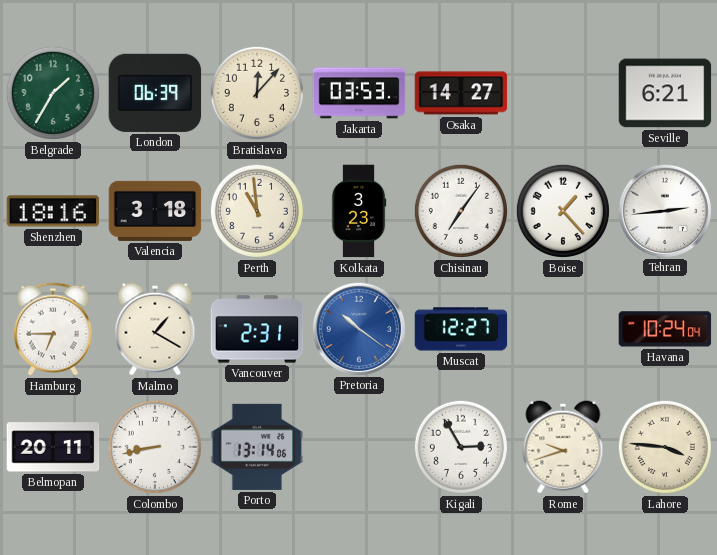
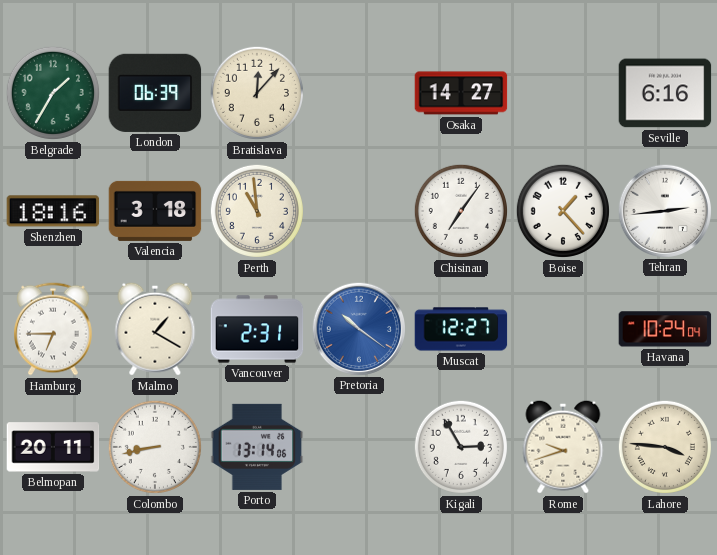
Jakarta: 03:53 -> none (359, 93)
Seville: 6:21 -> 6:16 (665, 93)
Kolkata: 3:23 -> none (359, 211)
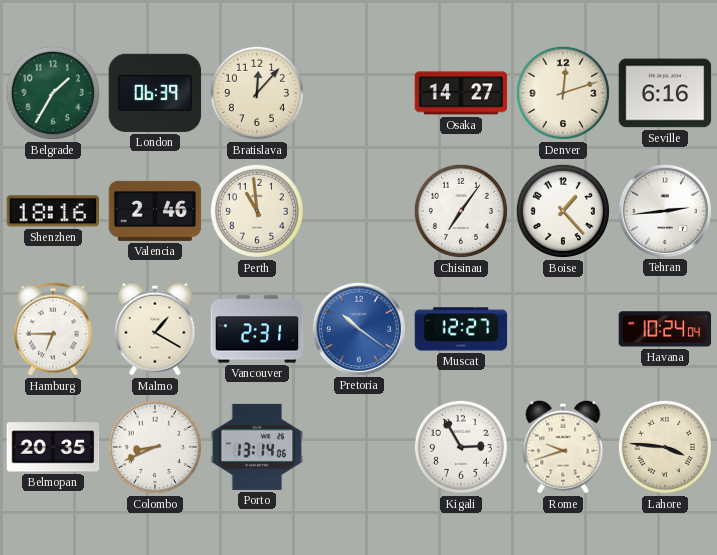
Denver: none -> 12:12 (563, 93)
Valencia: 3:18 -> 2:46 (155, 211)
Belmopan: 20:11 -> 20:35 (53, 447)
Colombo: 8:43 -> 8:41 (155, 447)
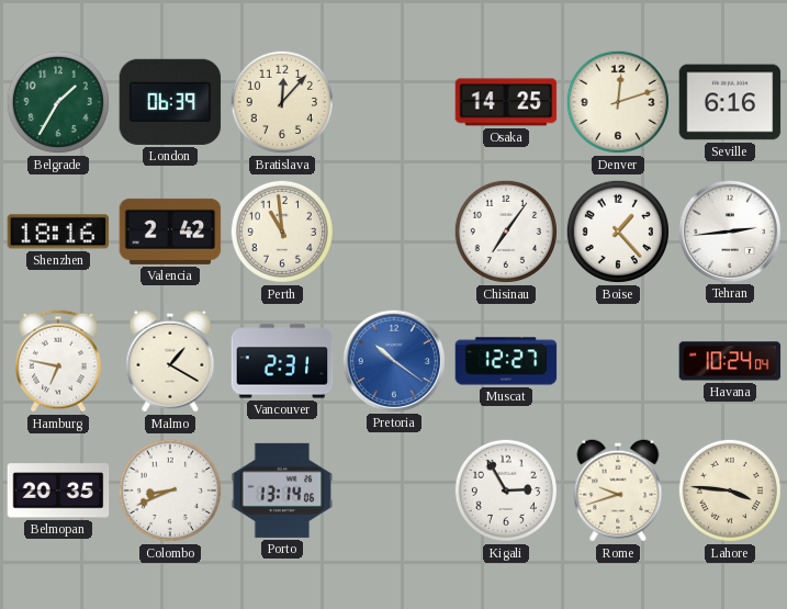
Osaka: 14:27 -> 14:25 (506, 102)
Valencia: 2:46 -> 2:42 (170, 232)
Hamburg: 6:45 -> 6:47 (59, 361)
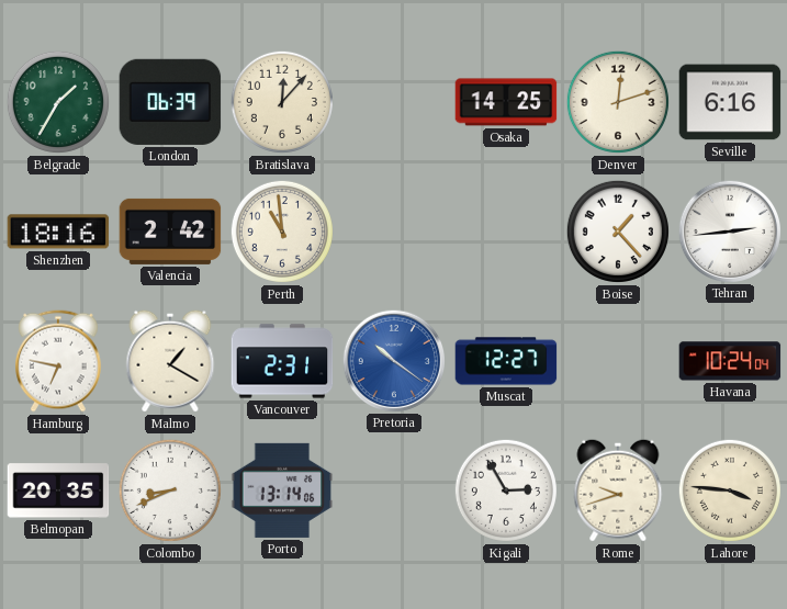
Chisinau: 7:06 -> none (506, 232)
